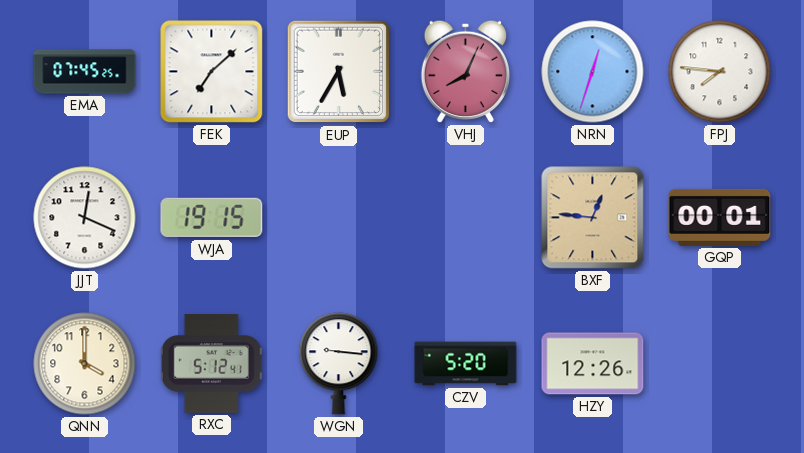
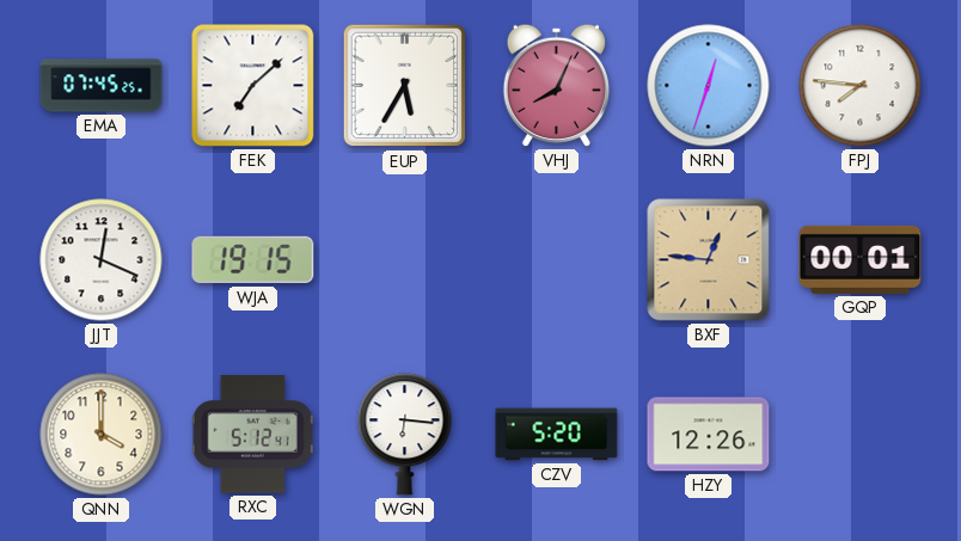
WGN: 9:16 -> 6:16 (405, 435)
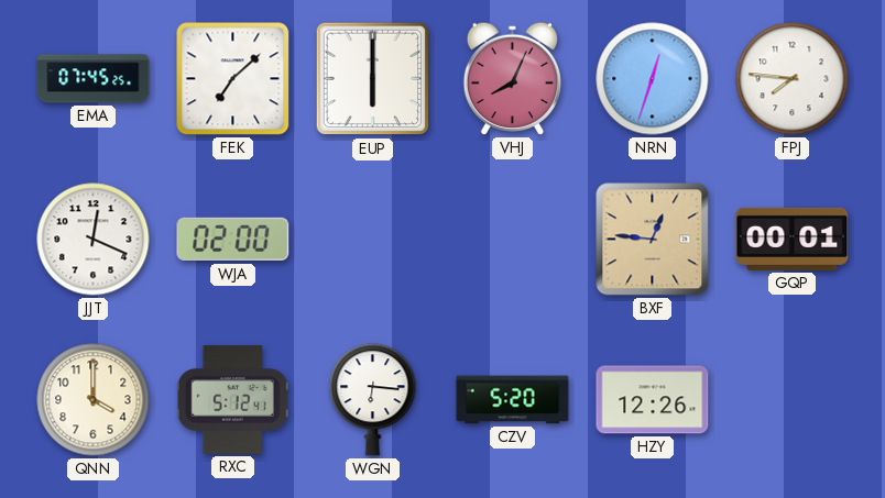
EUP: 5:35 -> 6:00 (373, 79)
WJA: 19:15 -> 02:00 (233, 240)
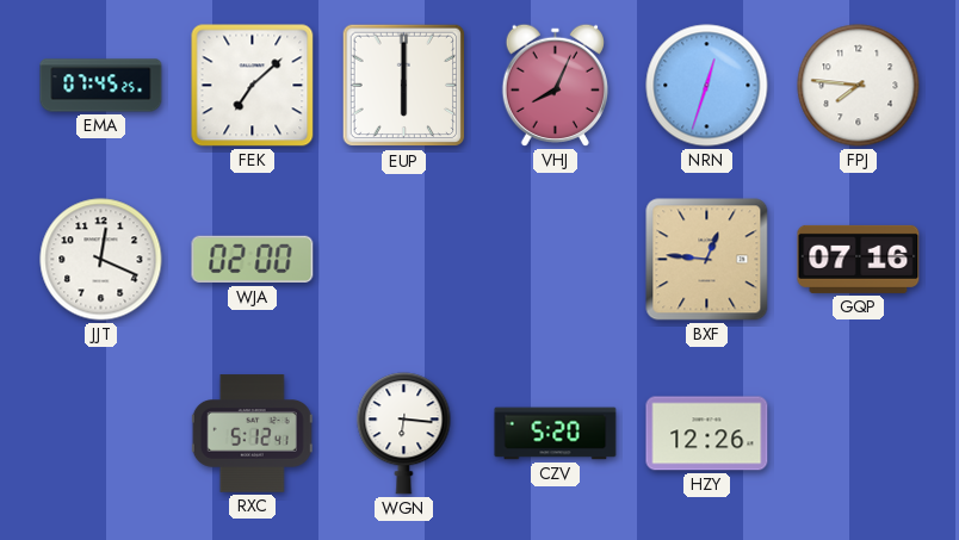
GQP: 00:01 -> 07:16 (859, 259)
QNN: 4:00 -> none (94, 400)
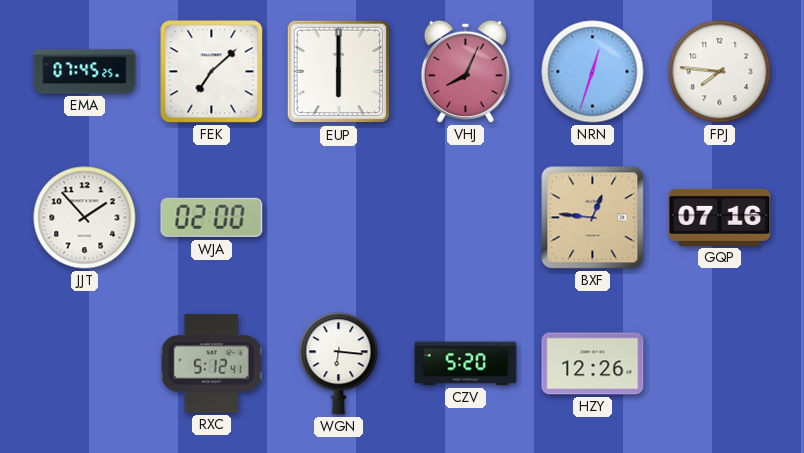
JJT: 12:19 -> 1:53 (85, 218)
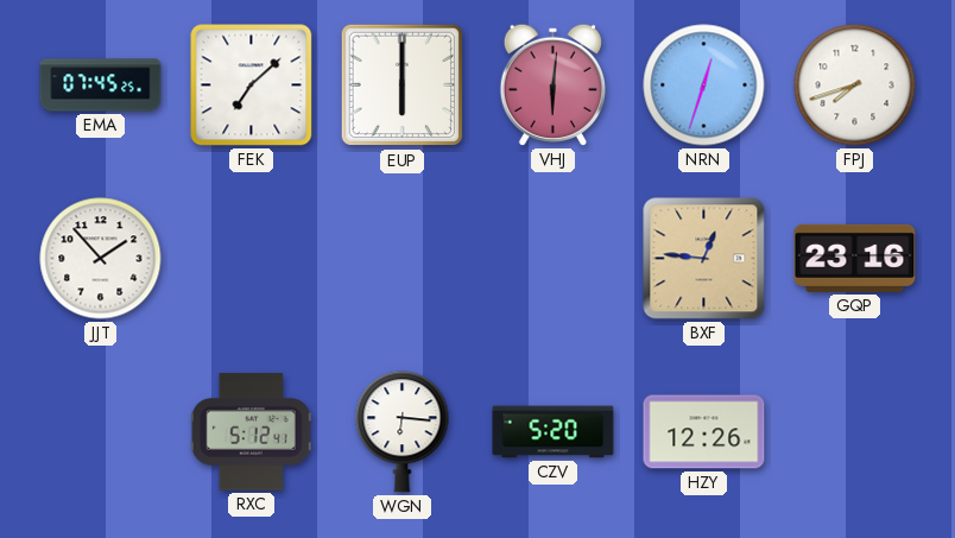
VHJ: 8:04 -> 6:01 (552, 84)
FPJ: 7:46 -> 7:42 (855, 86)
WJA: 02:00 -> none (212, 218)
GQP: 07:16 -> 23:16 (855, 258)
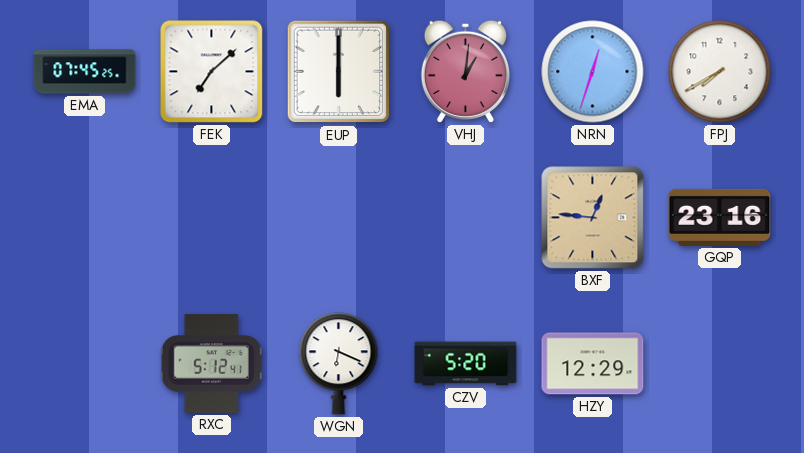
VHJ: 6:01 -> 1:01 (465, 71)
FPJ: 7:42 -> 7:40 (720, 72)
JJT: 1:53 -> none (101, 259)
WGN: 6:16 -> 6:19 (339, 364)
HZY: 12:26 -> 12:29 (593, 364)
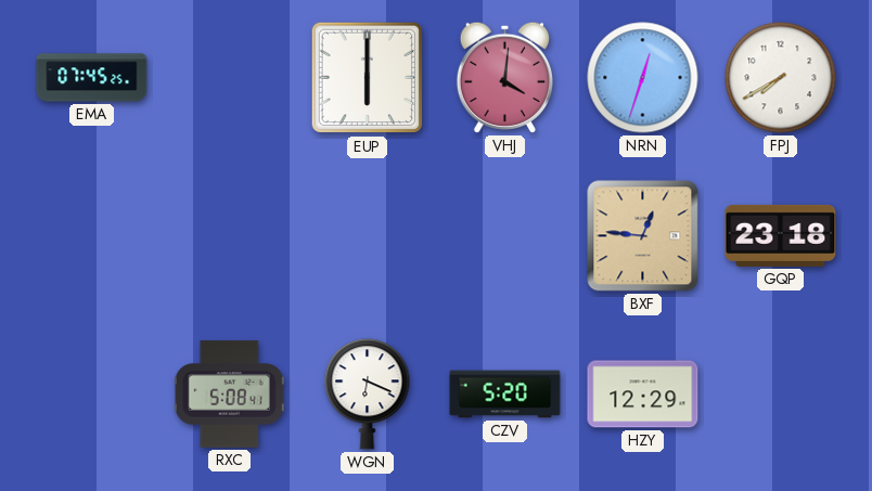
FEK: 7:08 -> none (212, 72)
VHJ: 1:01 -> 4:01 (504, 77)
GQP: 23:16 -> 23:18 (781, 235)
RXC: 5:12 -> 5:08 (229, 395)
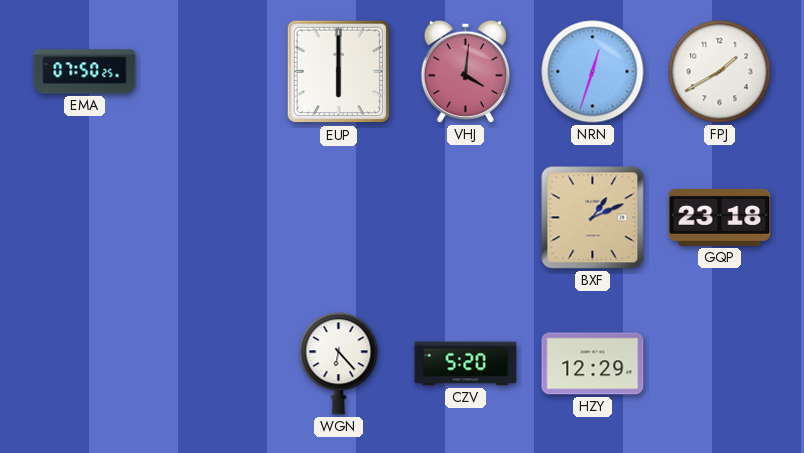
EMA: 07:45 -> 07:50 (85, 72)
FPJ: 7:40 -> 1:40 (720, 72)
BXF: 12:46 -> 1:11 (593, 218)
RXC: 5:08 -> none (229, 395)
WGN: 6:19 -> 6:23 (339, 364)
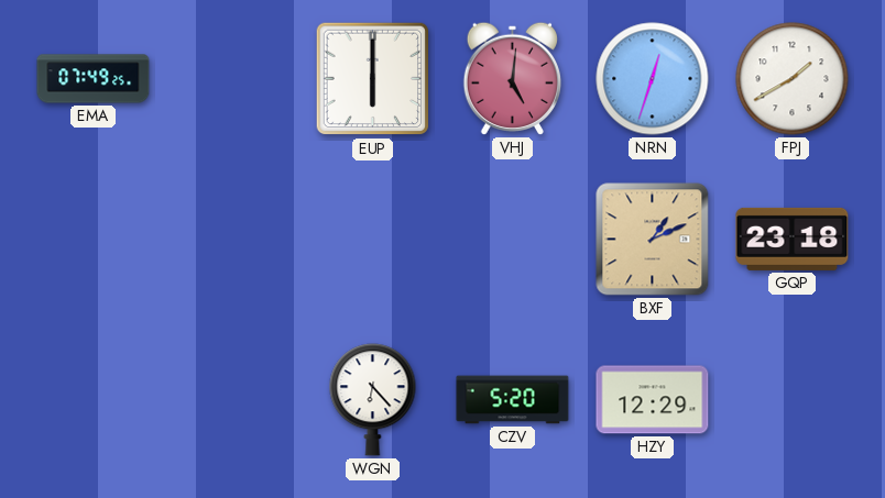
EMA: 07:50 -> 07:49 (94, 79)
VHJ: 4:01 -> 5:01 (512, 78)
